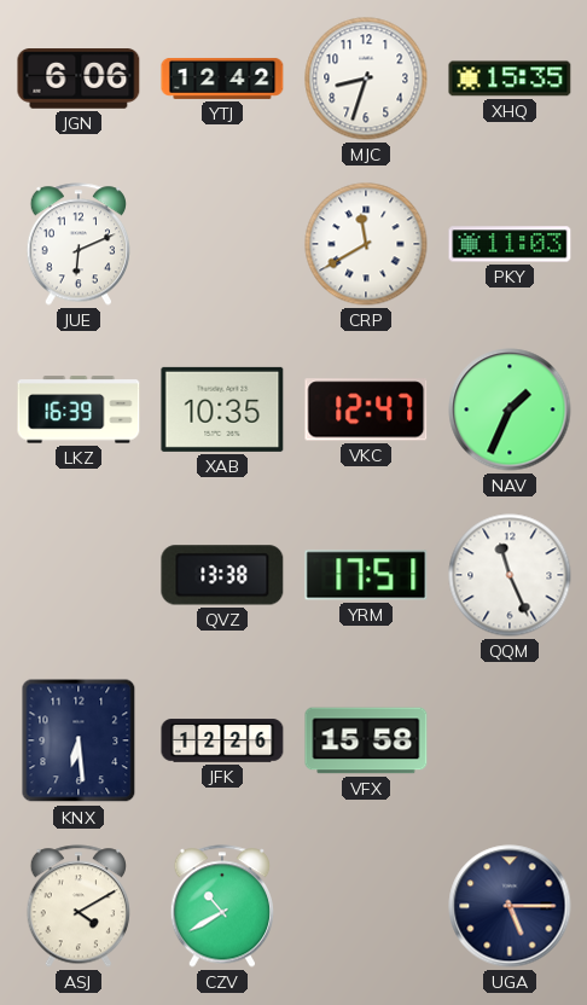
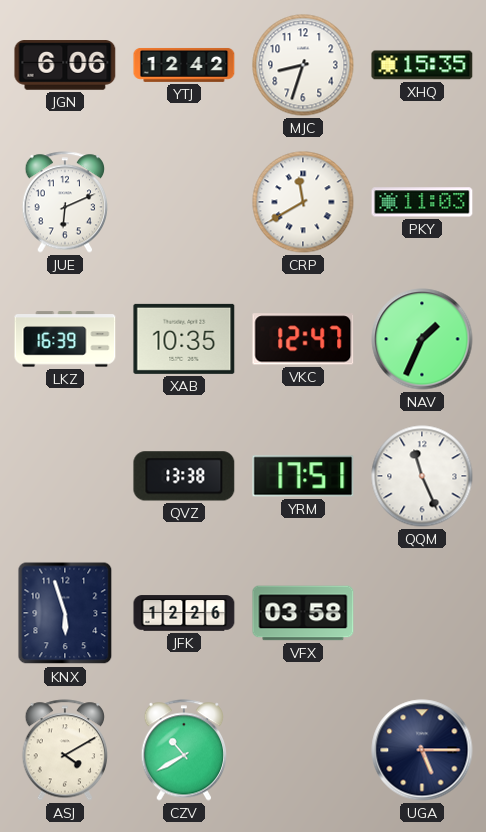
KNX: 6:29 -> 5:57 (65, 613)
VFX: 15:58 -> 03:58 (303, 613)
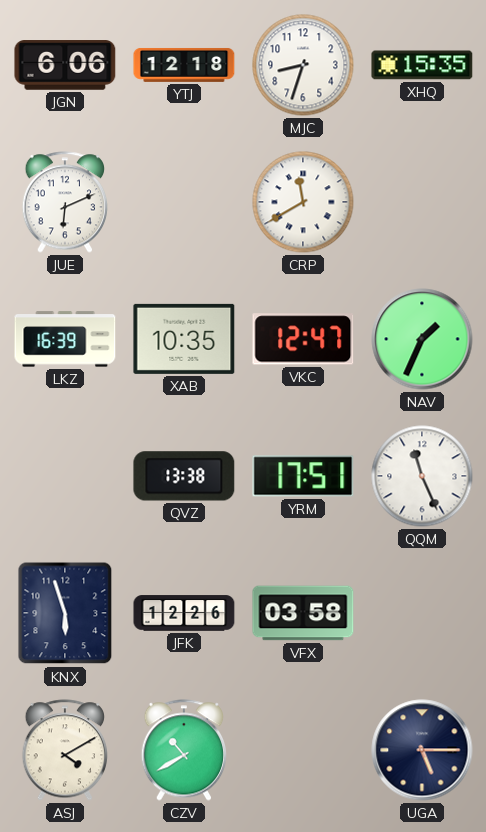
YTJ: 12:42 -> 12:18 (184, 65)
PKY: 11:03 -> none (422, 202)
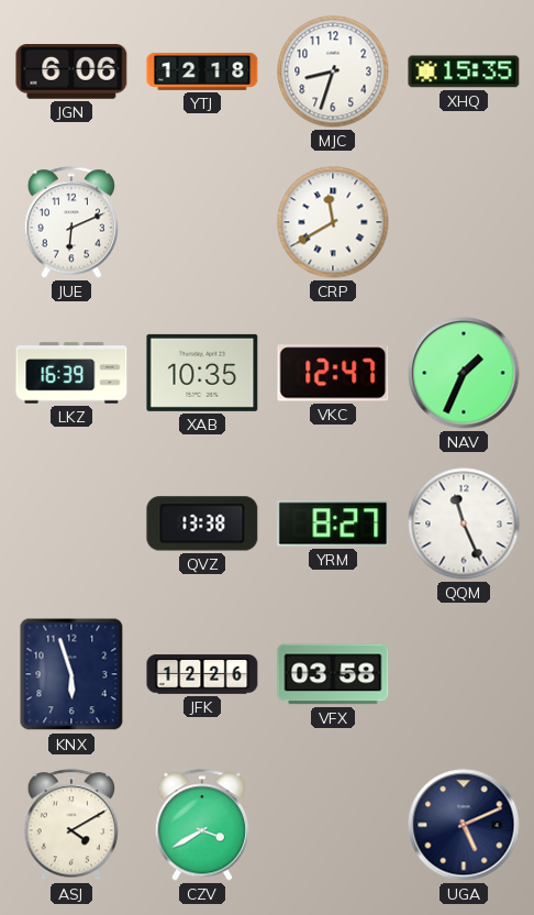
YRM: 17:51 -> 8:27 (333, 523)
CZV: 10:40 -> 3:40 (202, 825)
UGA: 5:15 -> 5:11 (464, 825)
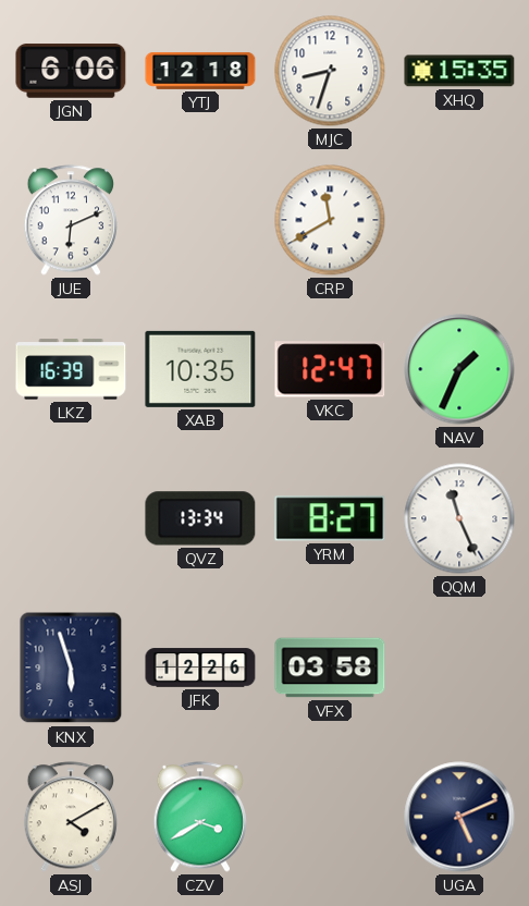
QVZ: 13:38 -> 13:34 (200, 518)
